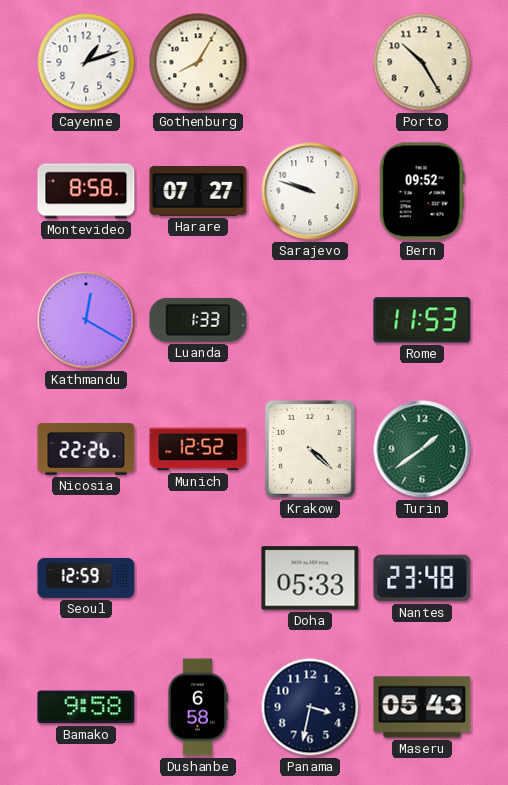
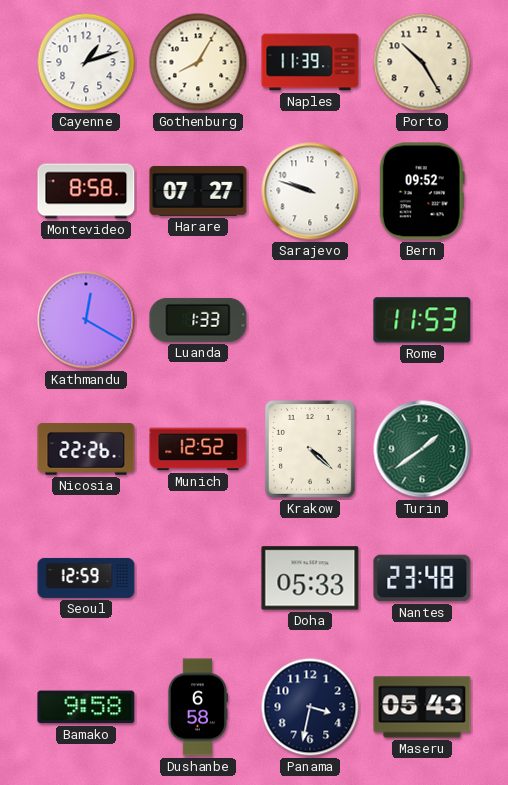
Naples: none -> 11:39 (310, 62)
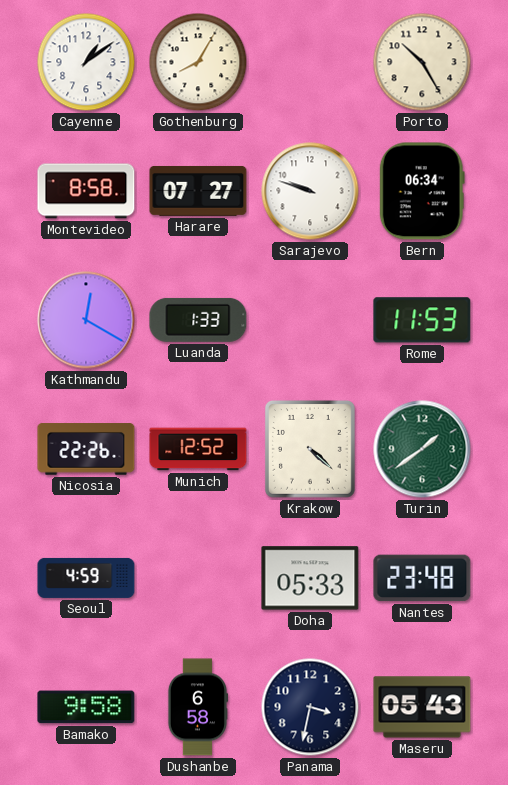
Cayenne: 1:12 -> 1:09 (86, 62)
Naples: 11:39 -> none (310, 62)
Bern: 09:52 -> 06:34 (422, 191)
Seoul: 12:59 -> 4:59 (86, 578)
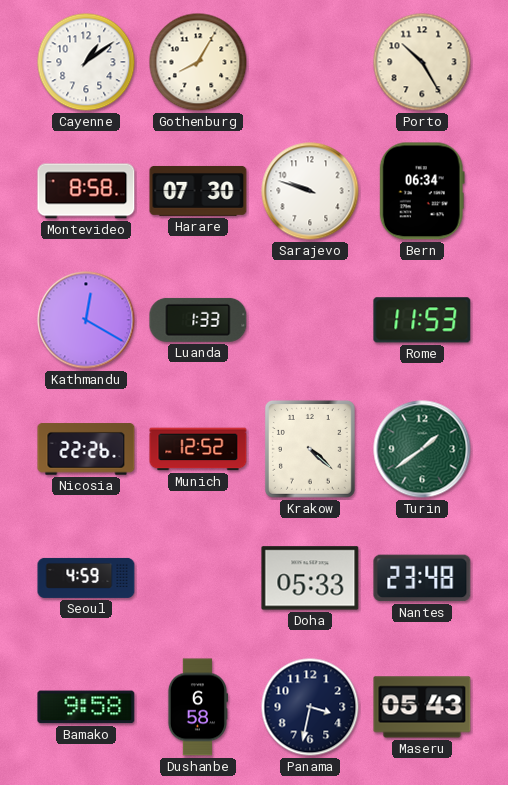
Harare: 07:27 -> 07:30 (198, 191)
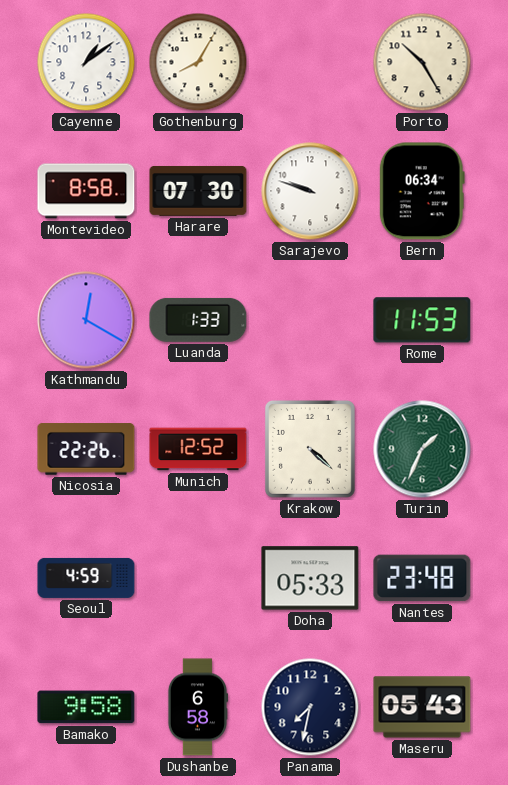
Turin: 1:39 -> 1:34 (422, 449)
Panama: 3:32 -> 7:32 (310, 707)
